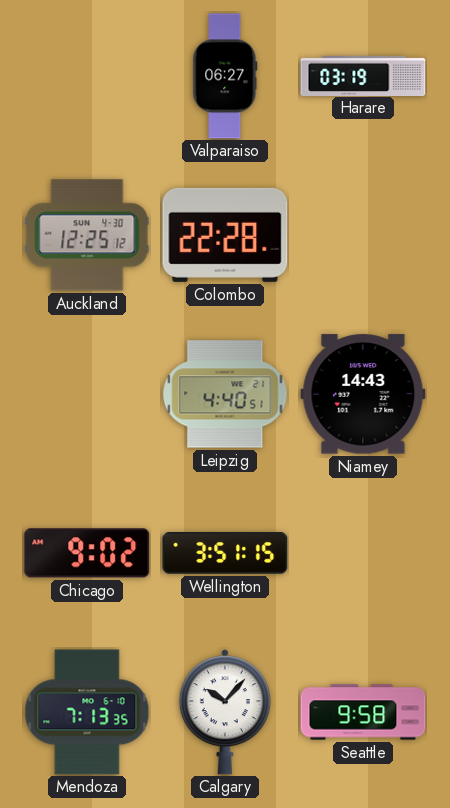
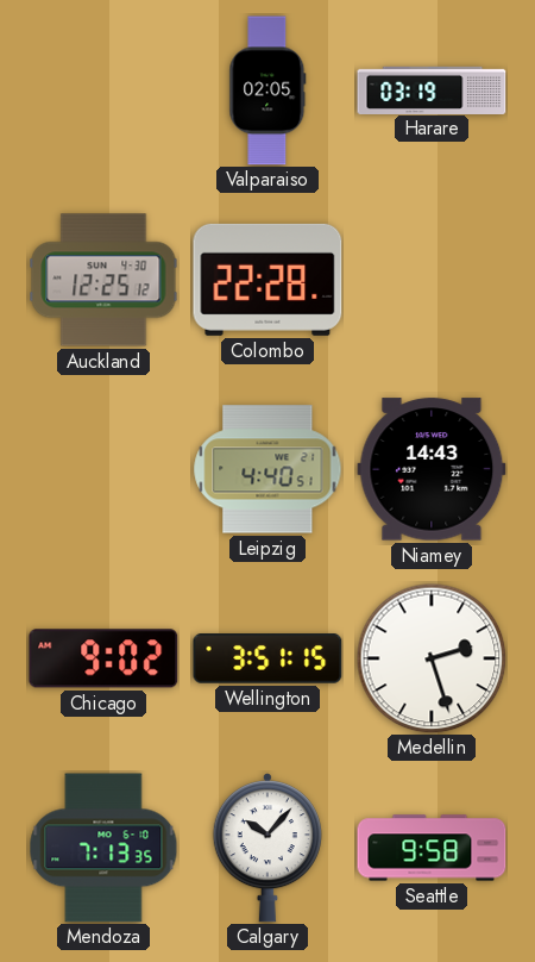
Valparaiso: 06:27 -> 02:05 (267, 90)
Medellin: none -> 2:27 (432, 658)
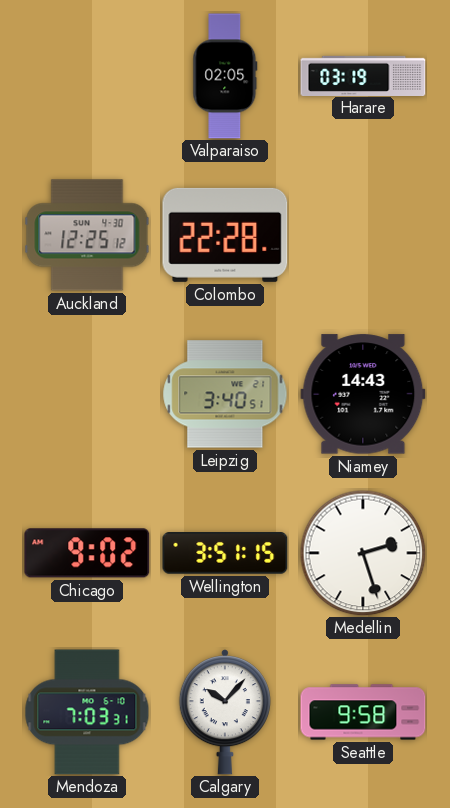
Leipzig: 4:40 -> 3:40 (225, 394)
Mendoza: 7:13 -> 7:03 (87, 712)
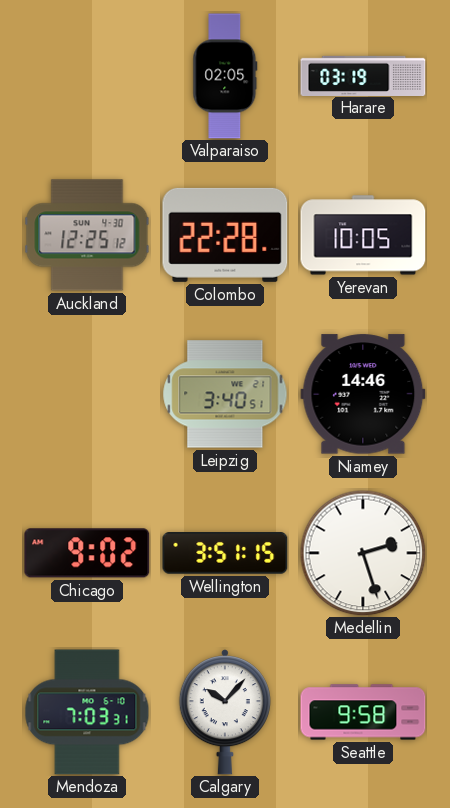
Yerevan: none -> 10:05 (363, 235)
Niamey: 14:43 -> 14:46 (363, 394)
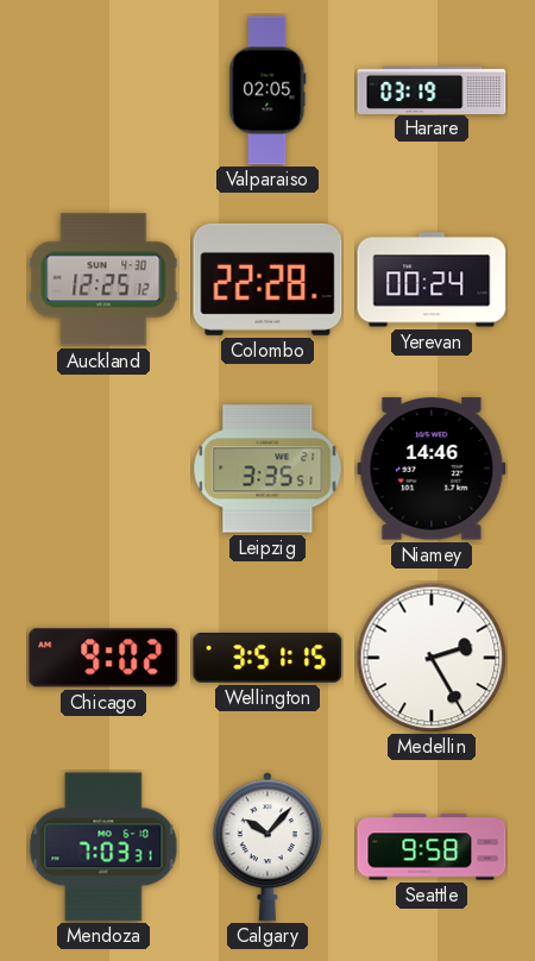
Yerevan: 10:05 -> 00:24 (432, 279)
Leipzig: 3:40 -> 3:35 (267, 469)
Medellin: 2:27 -> 2:25 (432, 658)
